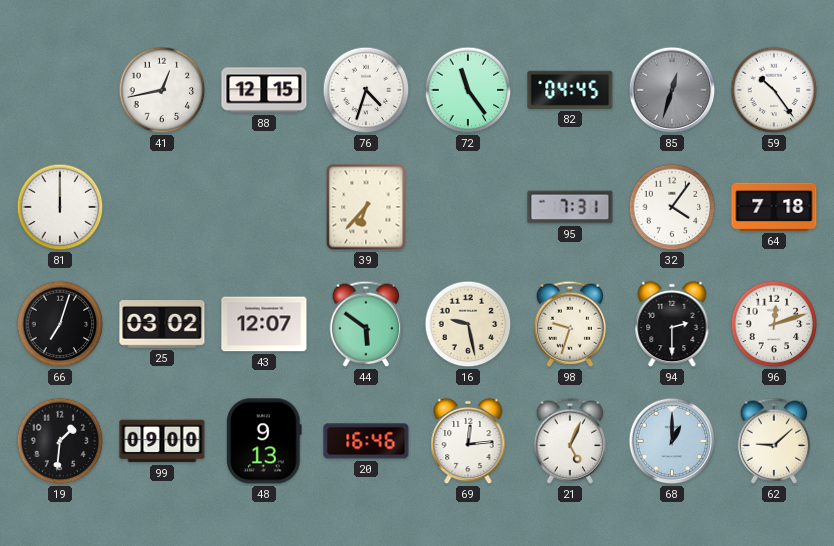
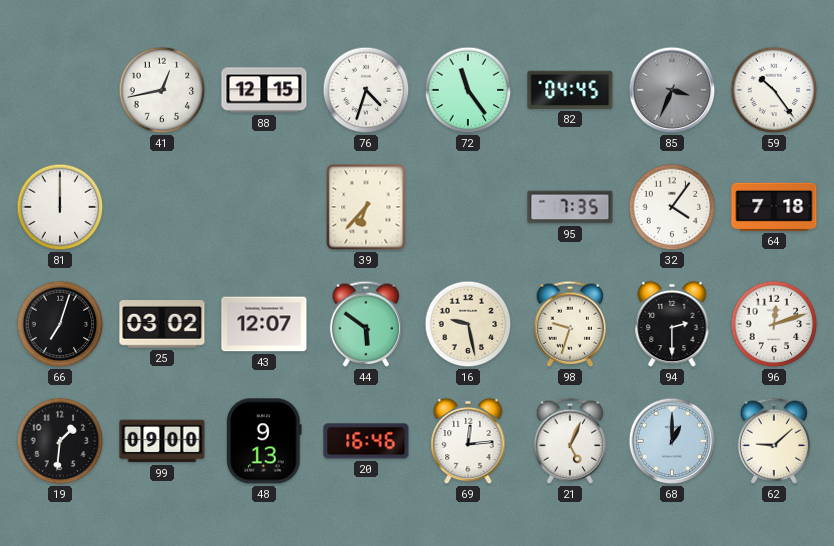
85: 12:33 -> 3:34 (672, 90)
95: 7:31 -> 7:35 (570, 207)
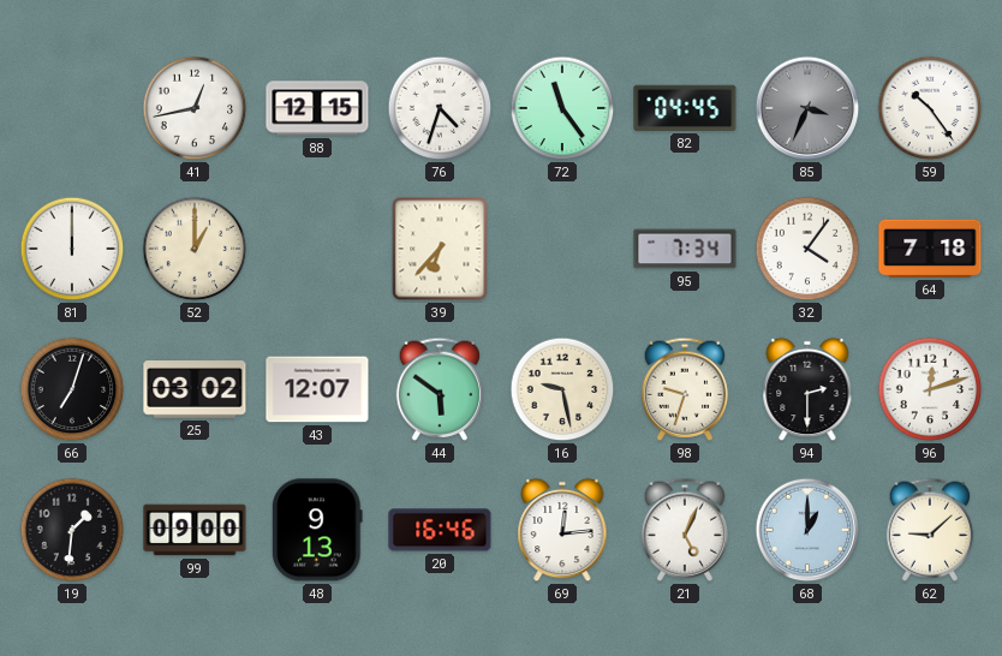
52: none -> 1:00 (195, 249)
95: 7:35 -> 7:34 (685, 249)
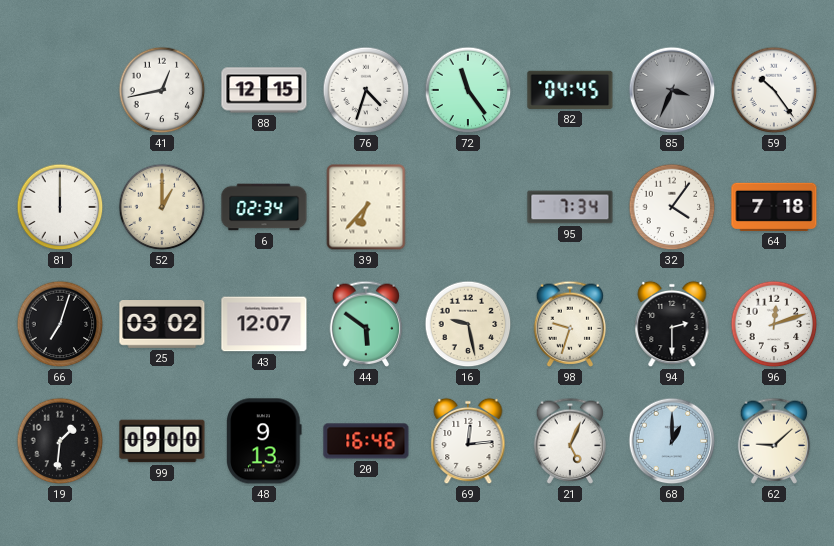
6: none -> 02:34 (264, 207)
